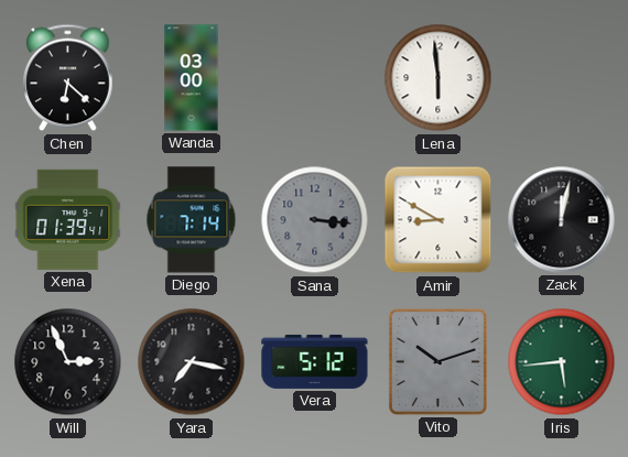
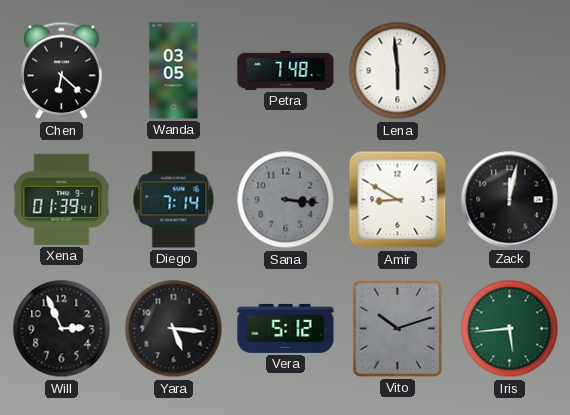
Wanda: 03:00 -> 03:05 (174, 71)
Petra: none -> 7:48 (286, 70)
Yara: 7:17 -> 5:16 (174, 329)
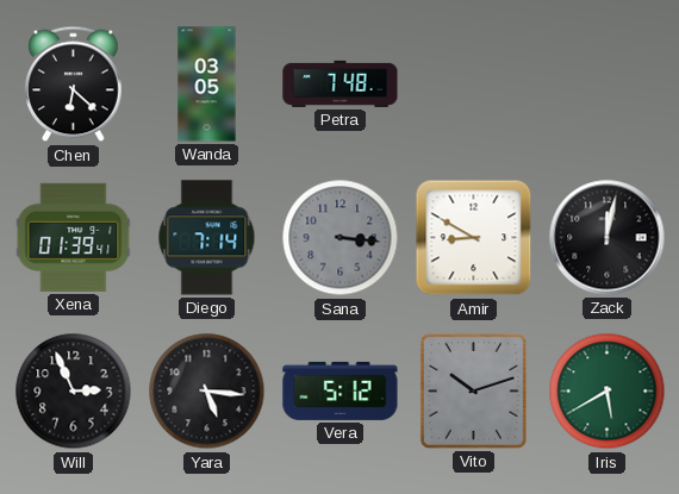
Lena: 5:59 -> none (398, 71)
Iris: 5:44 -> 5:40 (608, 392)
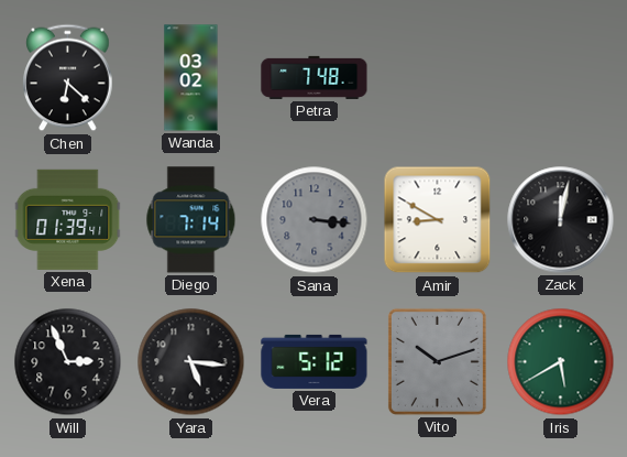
Wanda: 03:05 -> 03:02 (191, 78)
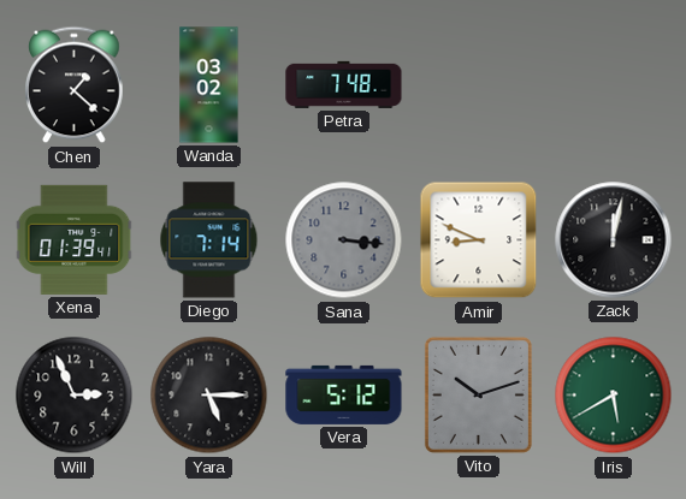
Chen: 6:22 -> 1:22 (75, 85)
Amir: 8:50 -> 8:49 (479, 240)
Yara: 5:16 -> 5:15 (209, 396)
